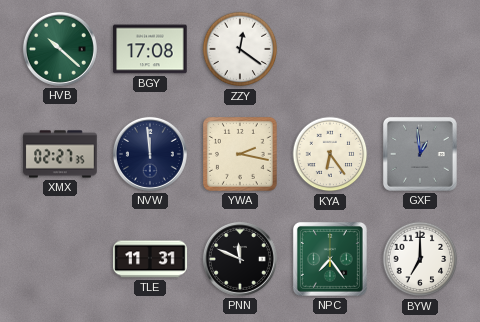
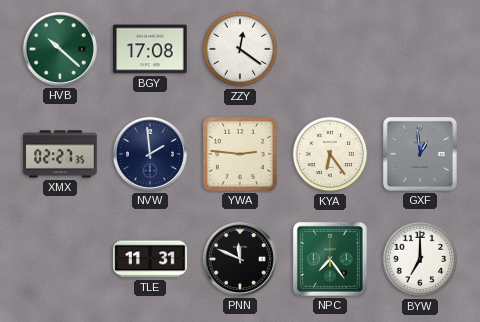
NVW: 11:59 -> 1:59 (150, 154)
YWA: 2:17 -> 2:46 (241, 155)
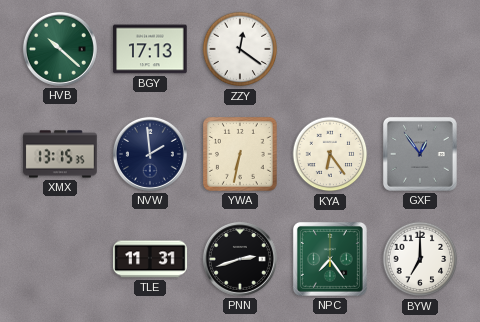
BGY: 17:08 -> 17:13 (150, 49)
XMX: 02:27 -> 13:15 (60, 154)
YWA: 2:46 -> 6:32 (241, 155)
GXF: 12:59 -> 12:54 (420, 154)
PNN: 11:49 -> 2:42 (240, 259)
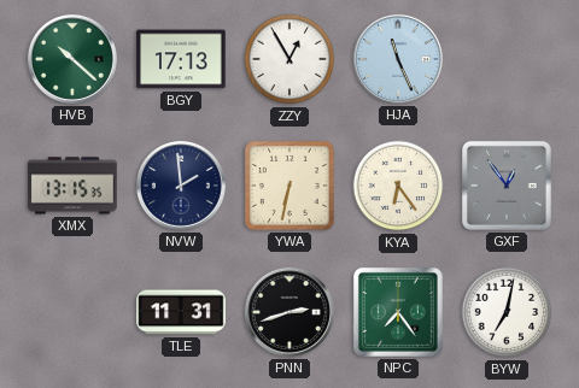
ZZY: 12:21 -> 12:55 (289, 59)
HJA: none -> 11:26 (398, 59)
BYW: 7:00 -> 7:02 (507, 312)
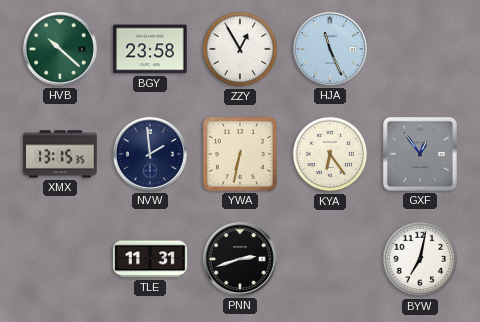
BGY: 17:13 -> 23:58 (150, 49)
NPC: 7:24 -> none (398, 312)
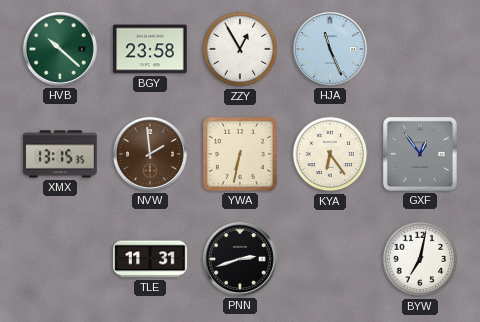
NVW dial: navy -> brown (150, 154)
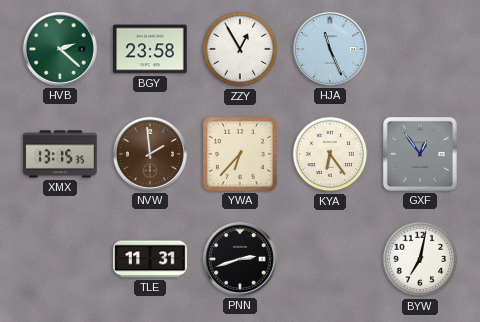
HVB: 10:22 -> 2:22 (60, 49)
YWA: 6:32 -> 6:37 (241, 155)
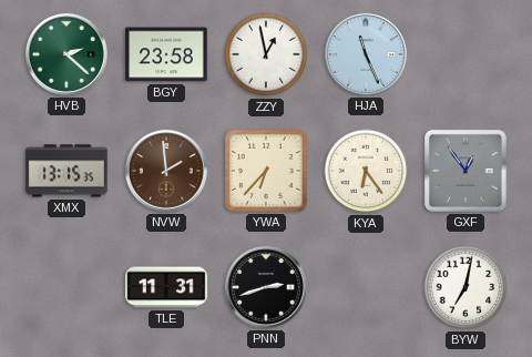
ZZY: 12:55 -> 12:58 (266, 54)
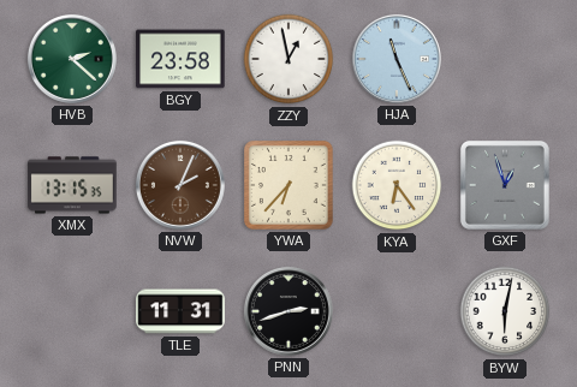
NVW: 1:59 -> 2:04 (180, 185)
GXF: 12:54 -> 12:57 (505, 185)
BYW: 7:02 -> 6:02 (505, 311)
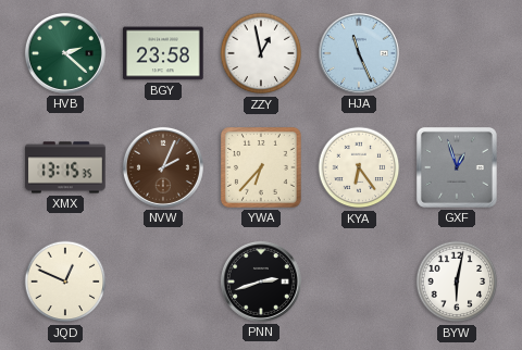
JQD: none -> 12:49 (65, 282)
TLE: 11:31 -> none (180, 311)
